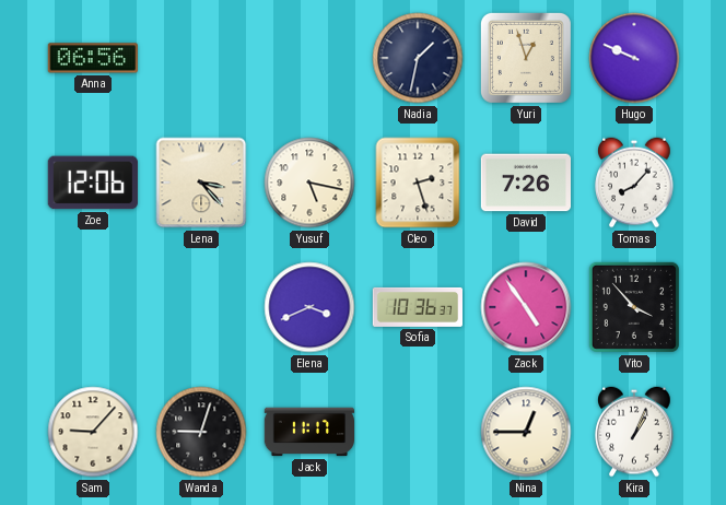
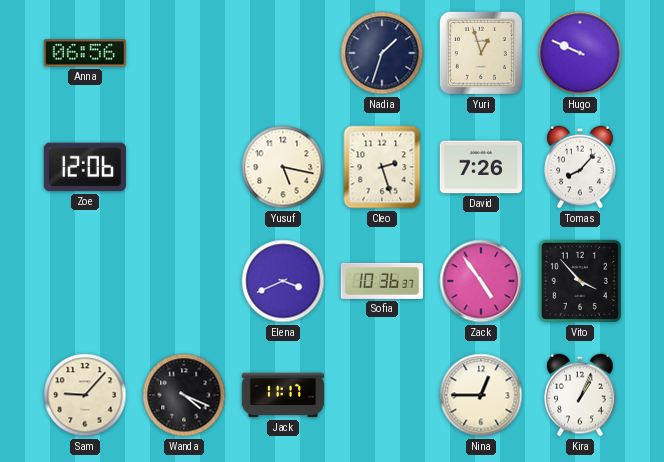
Nadia: 1:32 -> 1:33 (382, 53)
Lena: 3:23 -> none (201, 183)
Wanda: 9:03 -> 4:19 (184, 395)
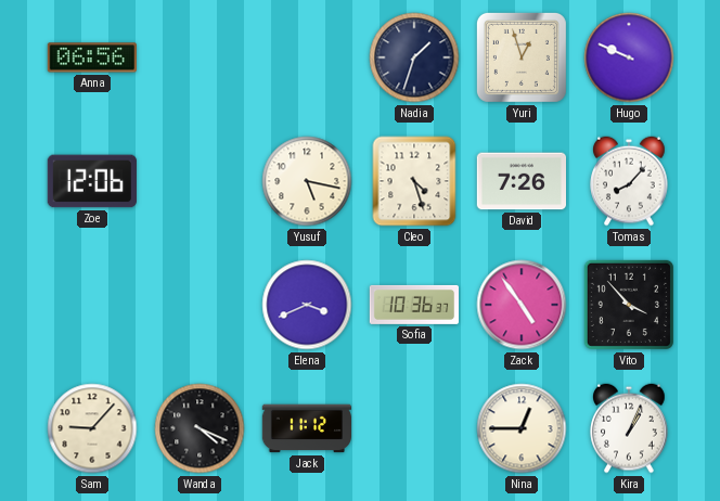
Cleo: 2:27 -> 4:27 (414, 181)
Jack: 11:17 -> 11:12 (306, 428)
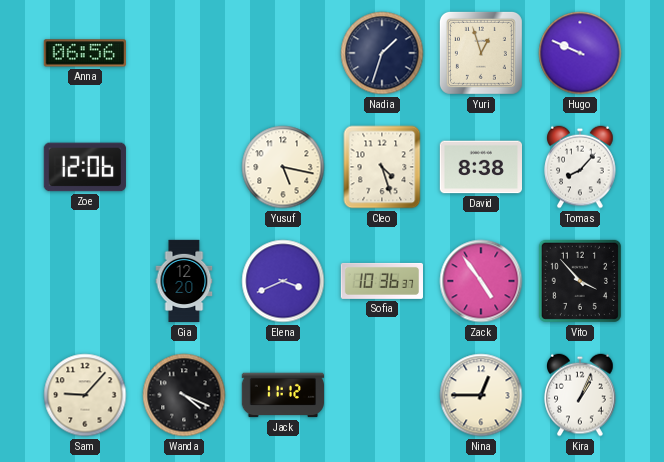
David: 7:26 -> 8:38 (480, 167)
Gia: none -> 12:20 (184, 281)
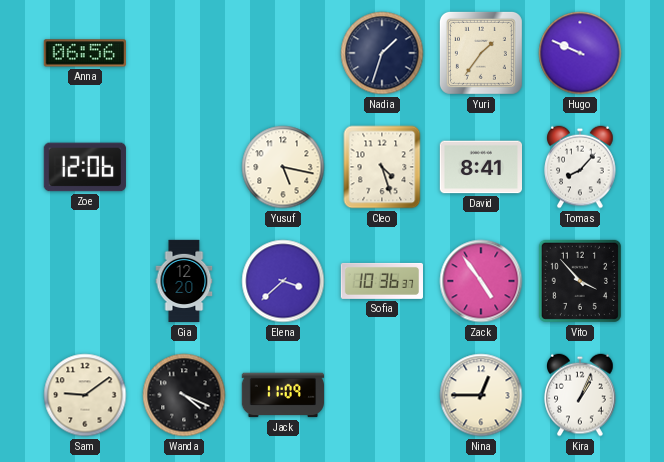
Yuri: 12:57 -> 1:36 (481, 53)
David: 8:38 -> 8:41 (480, 167)
Elena: 3:41 -> 3:38 (283, 281)
Sam: 9:07 -> 9:09 (85, 395)
Jack: 11:12 -> 11:09 (282, 395)
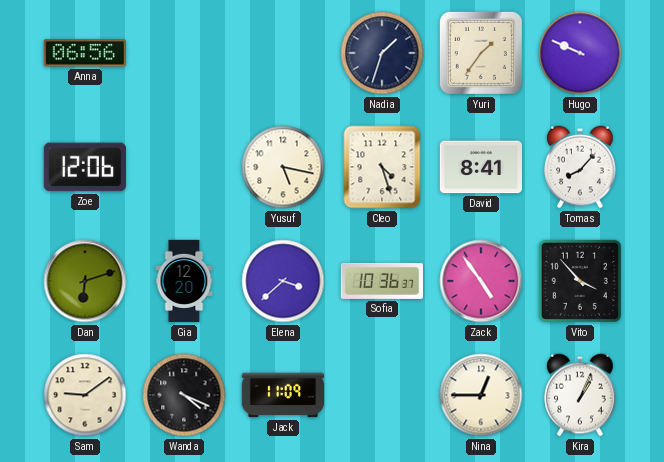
Dan: none -> 6:12 (85, 281)
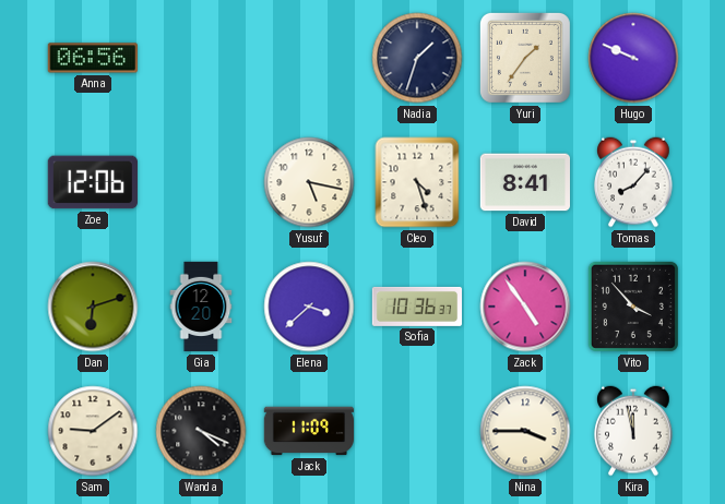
Nina: 12:45 -> 3:45 (525, 431)
Kira: 1:04 -> 11:58 (633, 431)
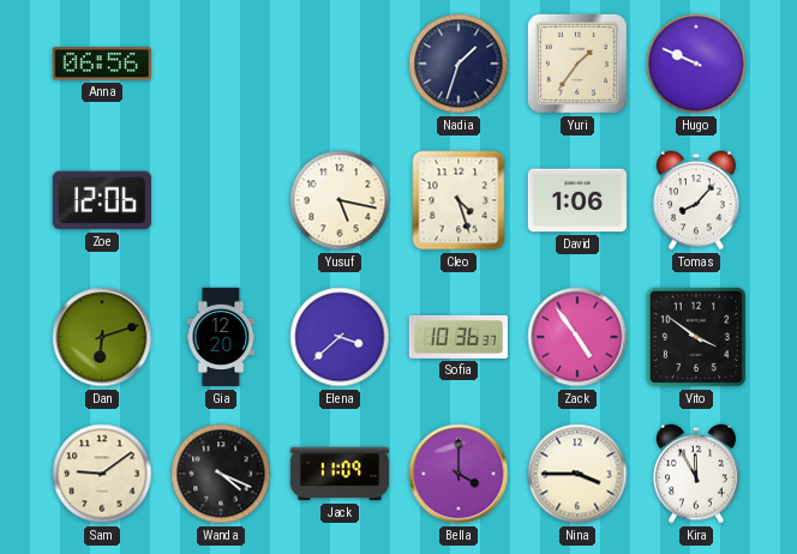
David: 8:41 -> 1:06 (576, 200)
Vito: 3:53 -> 3:51 (696, 337)
Bella: none -> 4:00 (459, 474)
Kira: 11:58 -> 11:55 (696, 474)
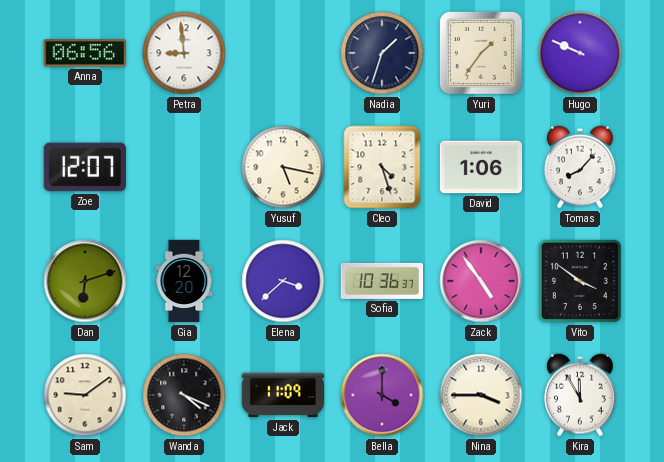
Petra: none -> 8:59 (184, 53)
Zoe: 12:06 -> 12:07 (85, 167)
